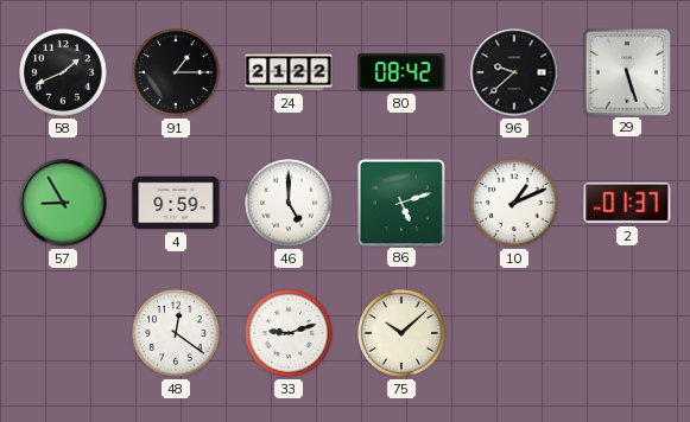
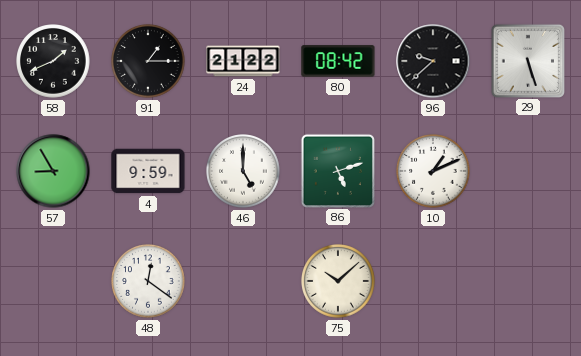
2: 01:37 -> none (627, 203)
33: 9:12 -> none (289, 333)
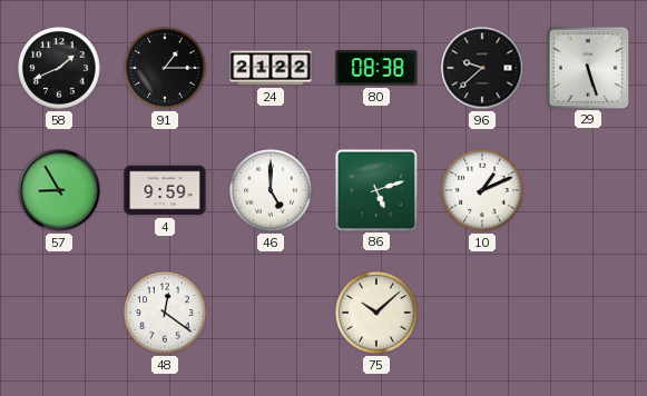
80: 08:42 -> 08:38 (376, 68)
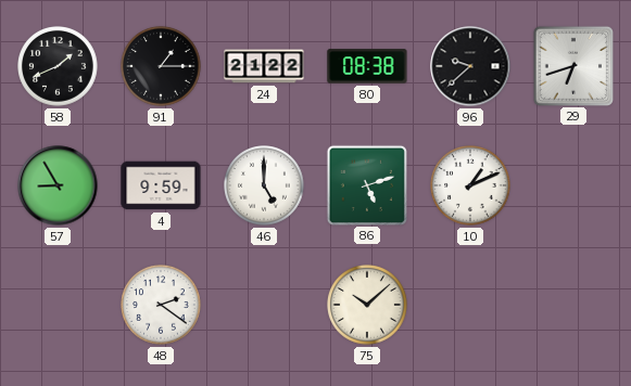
29: 5:27 -> 6:42 (572, 65)
48: 12:21 -> 2:21 (161, 305)
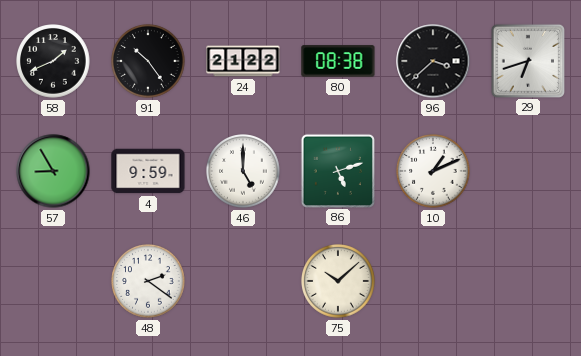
91: 1:15 -> 10:24 (148, 61)
96: 9:38 -> 3:38 (433, 61)
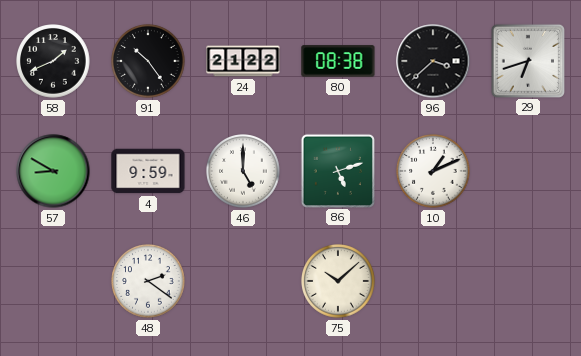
57: 8:55 -> 8:50 (53, 171)
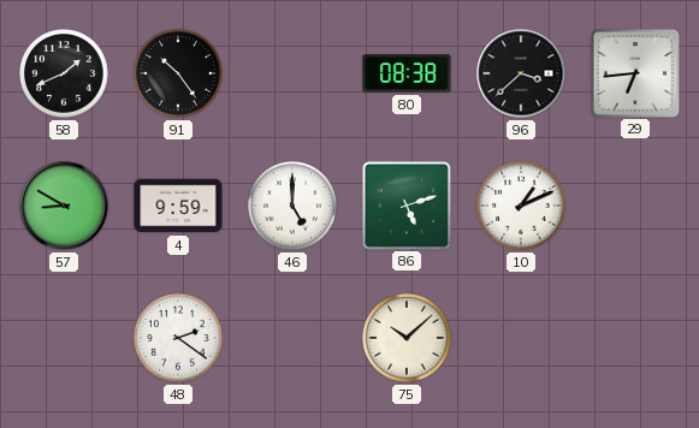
24: 21:22 -> none (243, 61)
29: 6:42 -> 6:44 (634, 72)
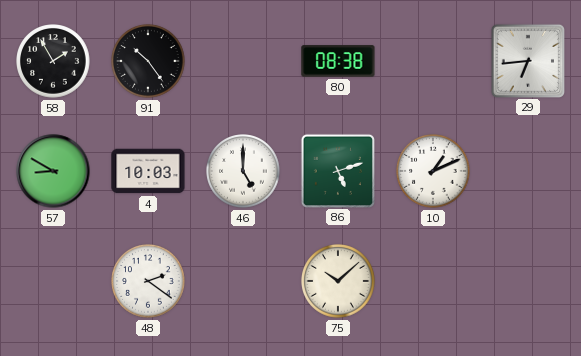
58: 1:41 -> 1:55 (53, 61)
96: 3:38 -> none (521, 73)
4: 9:59 -> 10:03 (148, 171)
